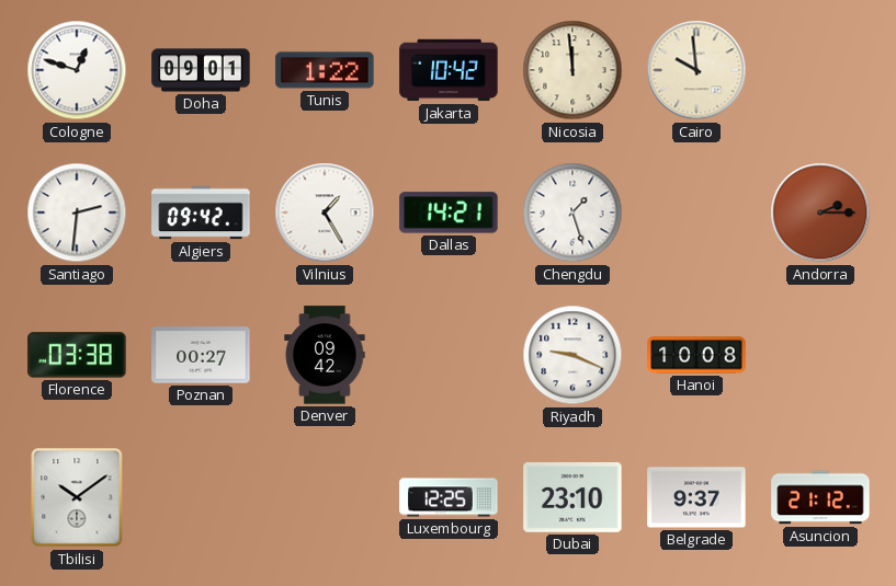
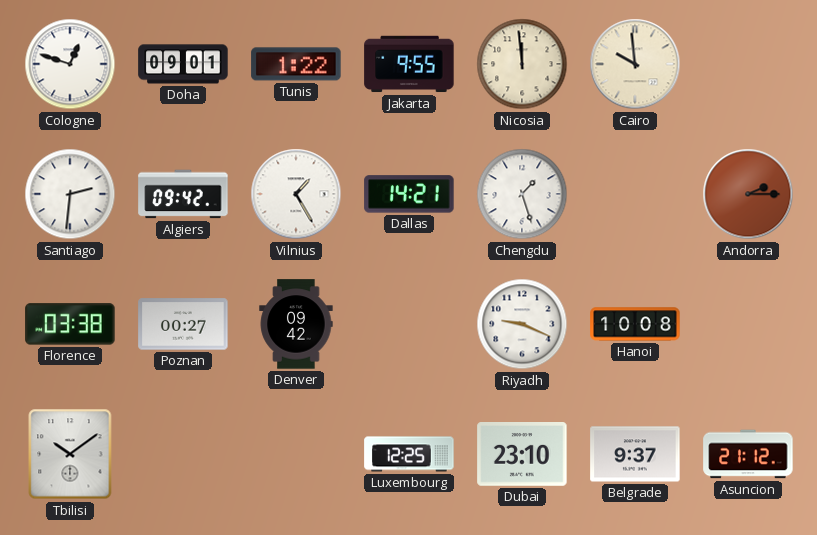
Jakarta: 10:42 -> 9:55 (409, 64)
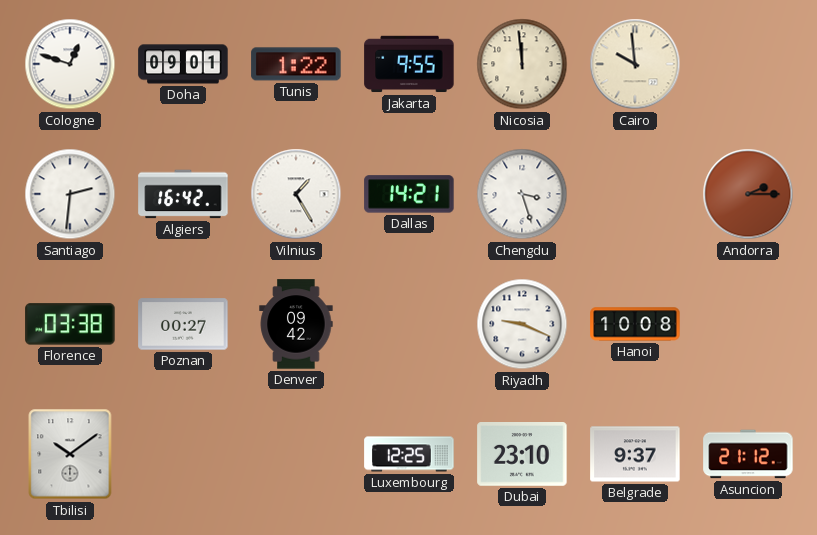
Algiers: 09:42 -> 16:42 (183, 194)
Chengdu: 1:27 -> 3:27 (522, 194)
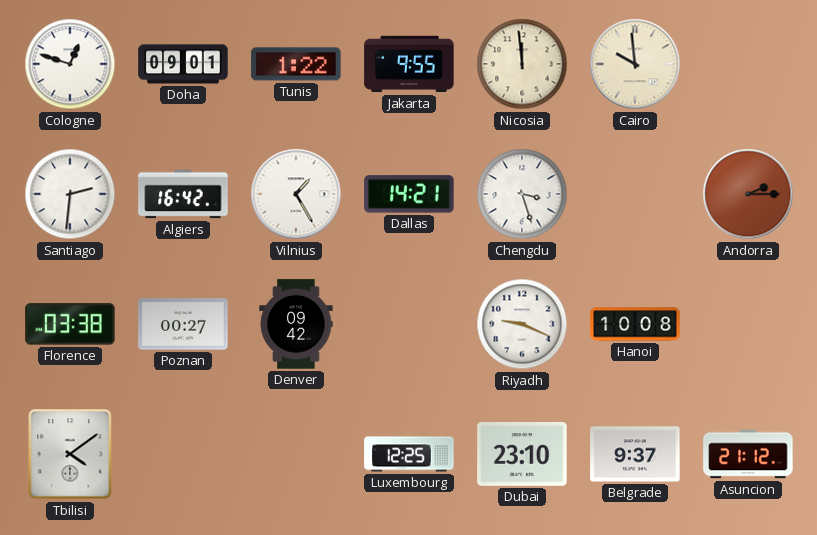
Tbilisi: 10:09 -> 4:09 (70, 454)
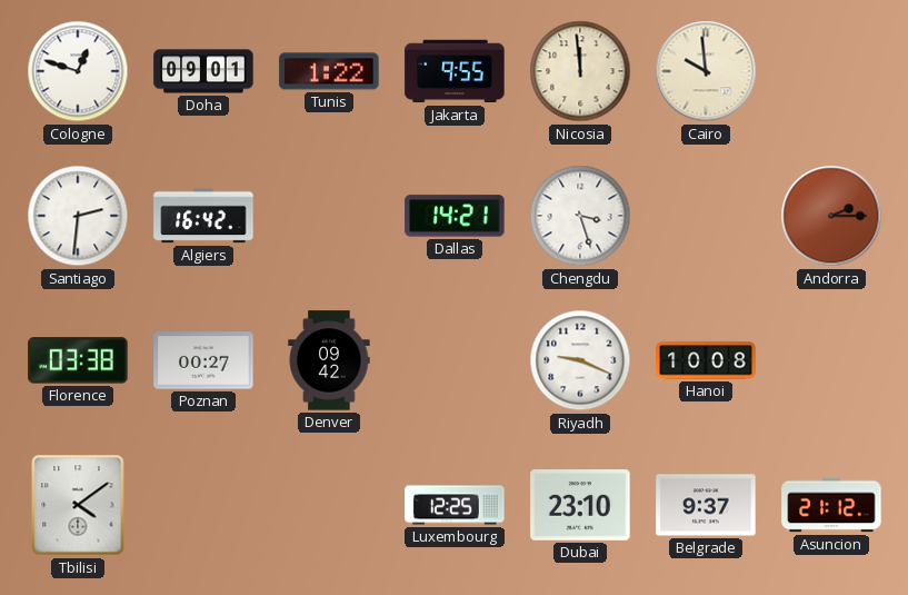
Vilnius: 1:25 -> none (296, 194)
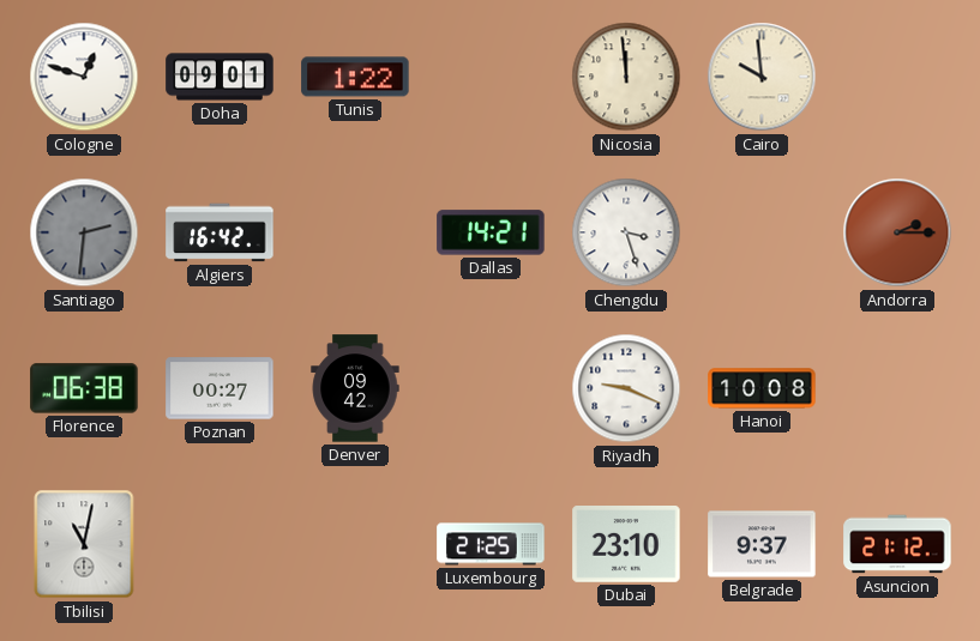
Jakarta: 9:55 -> none (455, 71)
Santiago dial: white -> grey (84, 232)
Florence: 03:38 -> 06:38 (84, 388)
Tbilisi: 4:09 -> 11:02 (84, 544)
Luxembourg: 12:25 -> 21:25 (491, 544)
